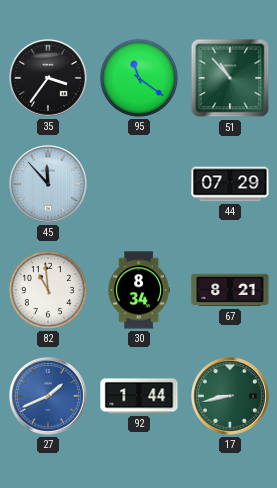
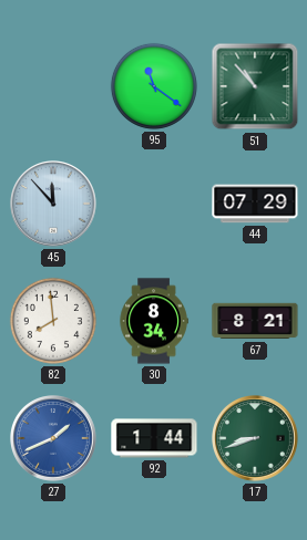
35: 3:36 -> none (49, 79)
82: 10:59 -> 7:59 (53, 321)
17: 8:43 -> 8:42 (256, 439)
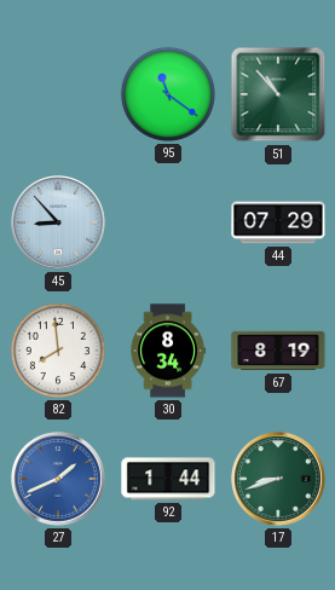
45: 11:53 -> 8:53 (59, 224)
67: 8:21 -> 8:19 (278, 351)
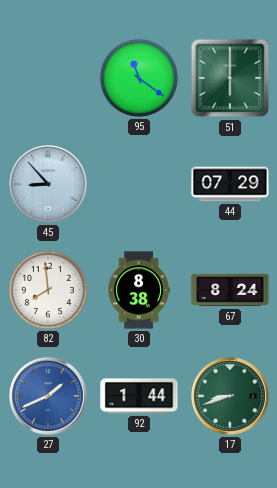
51: 10:53 -> 6:00 (230, 78)
30: 8:34 -> 8:38 (139, 290)
67: 8:19 -> 8:24 (230, 290)
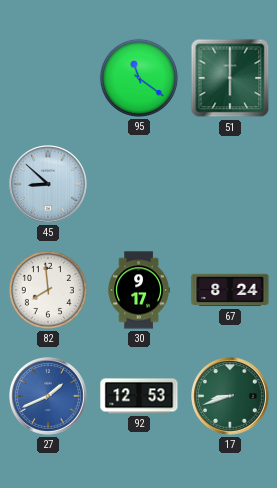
45: 8:53 -> 8:52 (49, 185)
44: 07:29 -> none (230, 184)
30: 8:38 -> 9:17 (139, 290)
92: 1:44 -> 12:53 (139, 396)
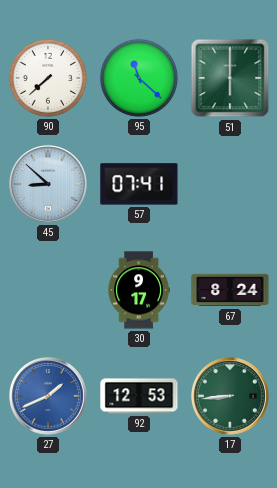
90: none -> 7:38 (48, 78)
95: 11:21 -> 11:22 (139, 78)
57: none -> 07:41 (139, 184)
82: 7:59 -> none (48, 290)
17: 8:42 -> 8:44 (231, 397)
